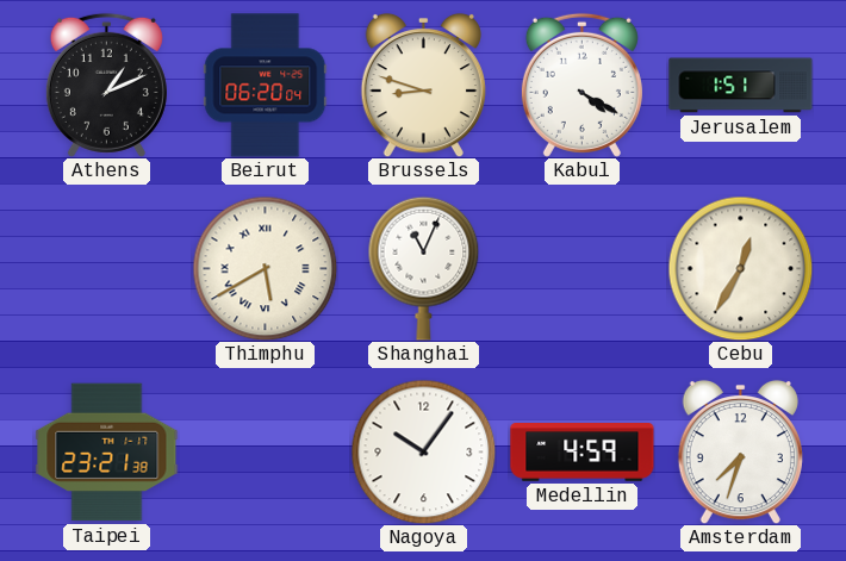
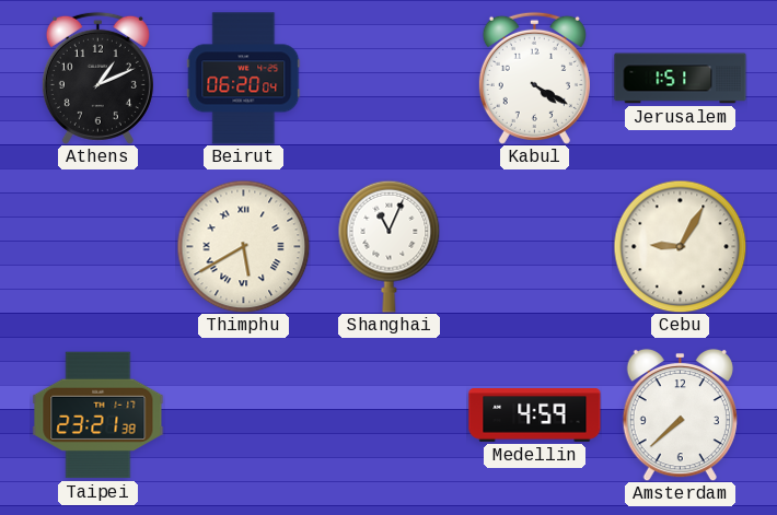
Brussels: 8:48 -> none (423, 85)
Cebu: 12:35 -> 9:05 (680, 246)
Nagoya: 10:06 -> none (423, 451)
Amsterdam: 7:33 -> 7:38 (680, 414)
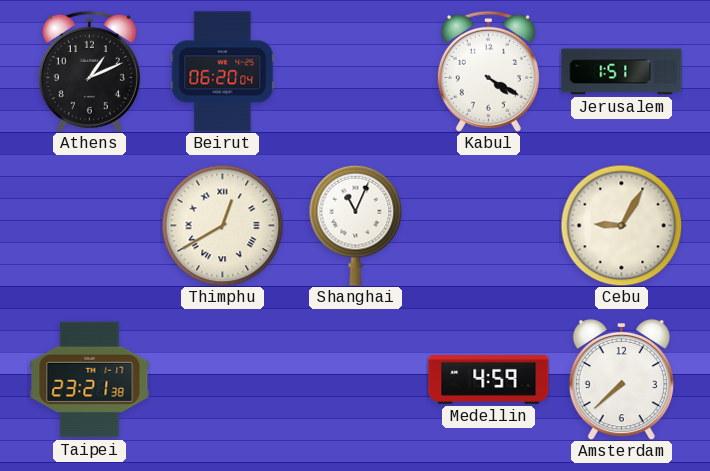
Thimphu: 5:40 -> 12:40 (222, 225)
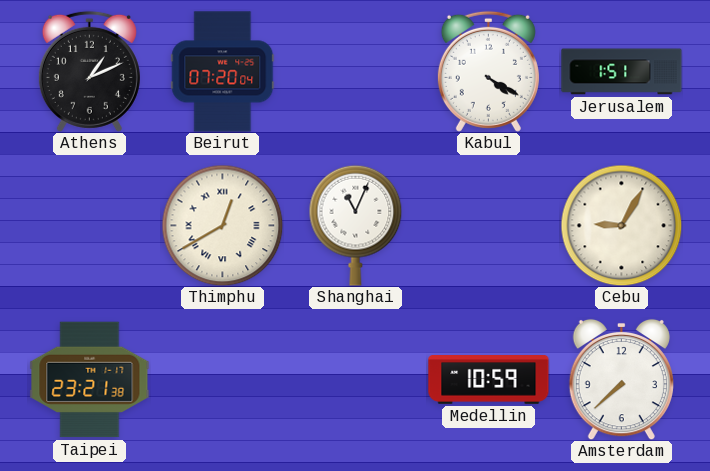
Beirut: 06:20 -> 07:20 (223, 72)
Medellin: 4:59 -> 10:59 (489, 380)
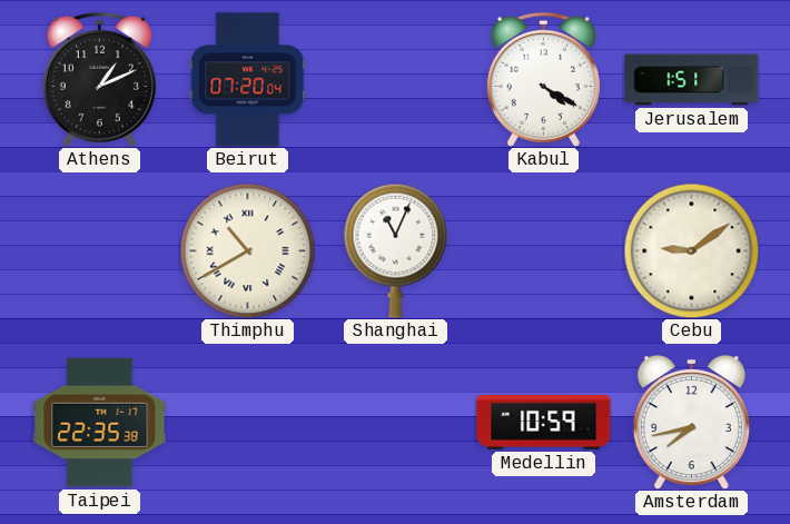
Thimphu: 12:40 -> 10:40 (247, 250)
Cebu: 9:05 -> 9:09 (691, 250)
Taipei: 23:21 -> 22:35 (100, 423)
Amsterdam: 7:38 -> 7:43 (691, 422)
